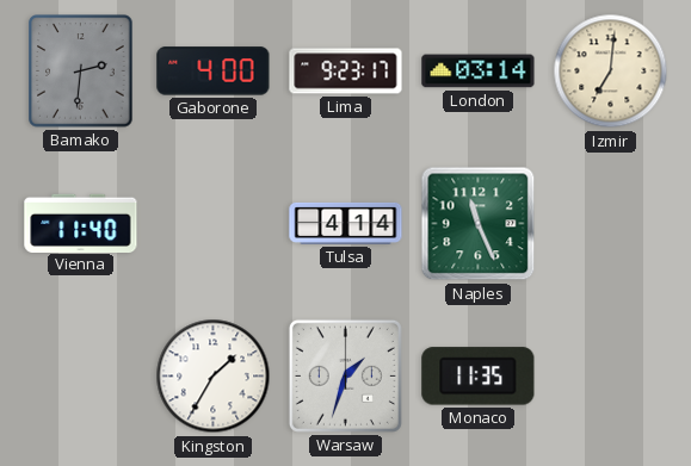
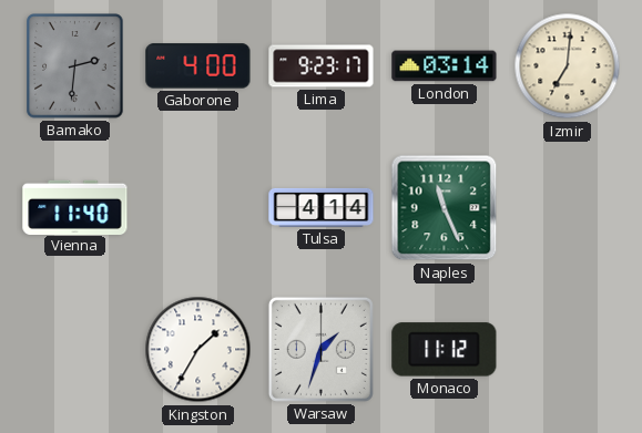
Monaco: 11:35 -> 11:12 (445, 350)
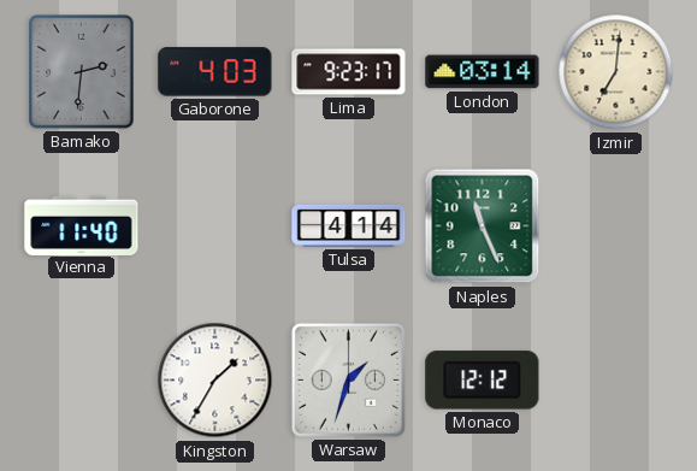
Gaborone: 4:00 -> 4:03 (215, 72)
Monaco: 11:12 -> 12:12 (483, 381)
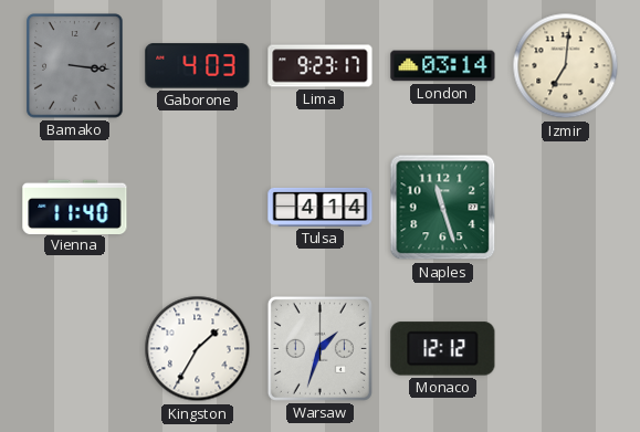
Bamako: 2:31 -> 3:16 (75, 66)
Naples: 11:26 -> 11:27 (443, 208)
